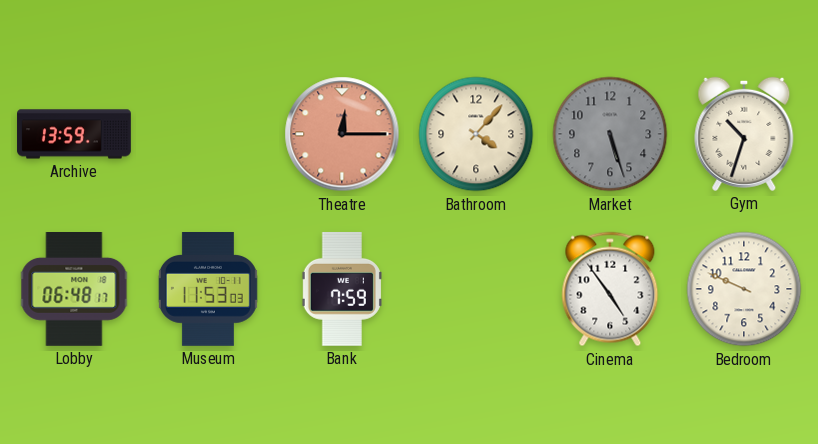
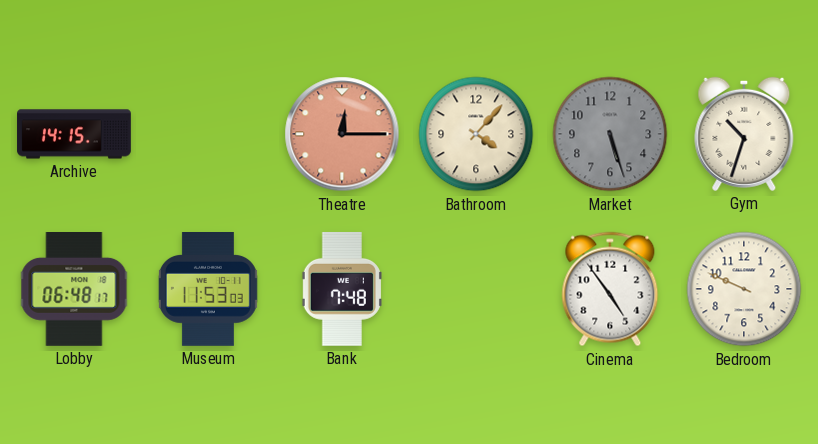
Archive: 13:59 -> 14:15 (74, 134)
Bank: 7:59 -> 7:48 (342, 289)
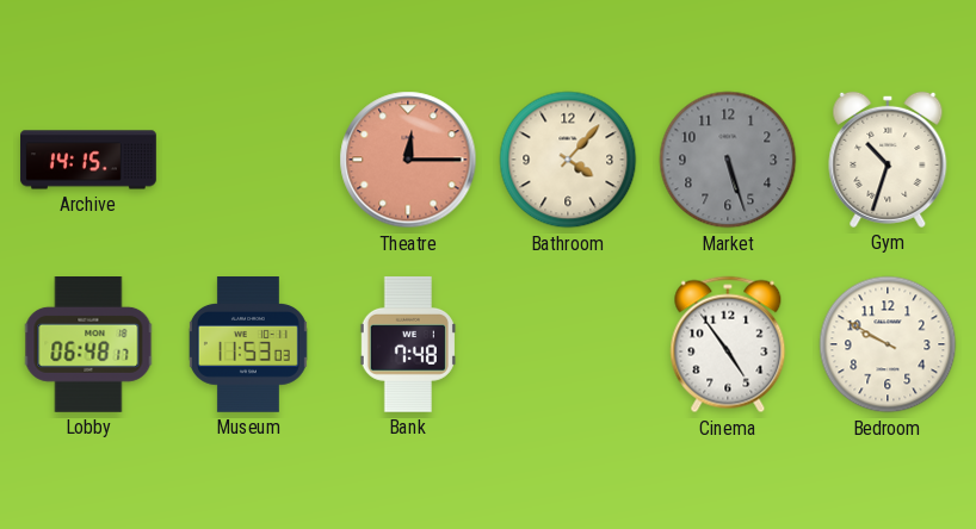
Bedroom: 9:49 -> 9:50 (888, 344)
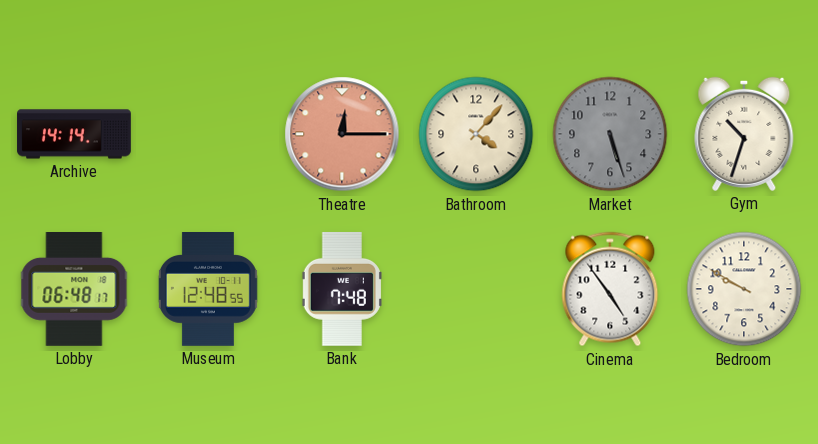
Archive: 14:15 -> 14:14 (74, 134)
Museum: 11:53 -> 12:48 (208, 290)
